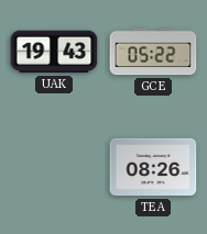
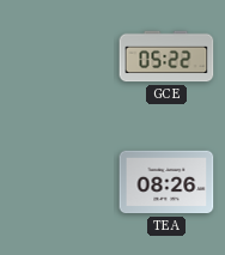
UAK: 19:43 -> none (54, 52)
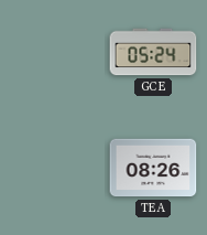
GCE: 05:22 -> 05:24 (153, 52)
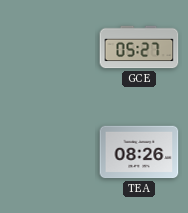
GCE: 05:24 -> 05:27 (139, 47)
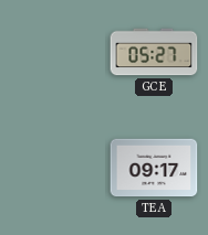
TEA: 08:26 -> 09:17 (154, 168)
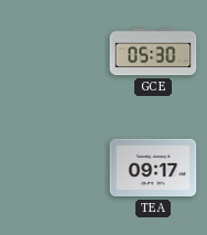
GCE: 05:27 -> 05:30 (153, 52)
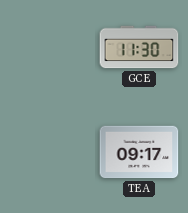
GCE: 05:30 -> 11:30 (139, 47)
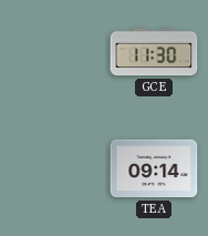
TEA: 09:17 -> 09:14 (154, 168)
